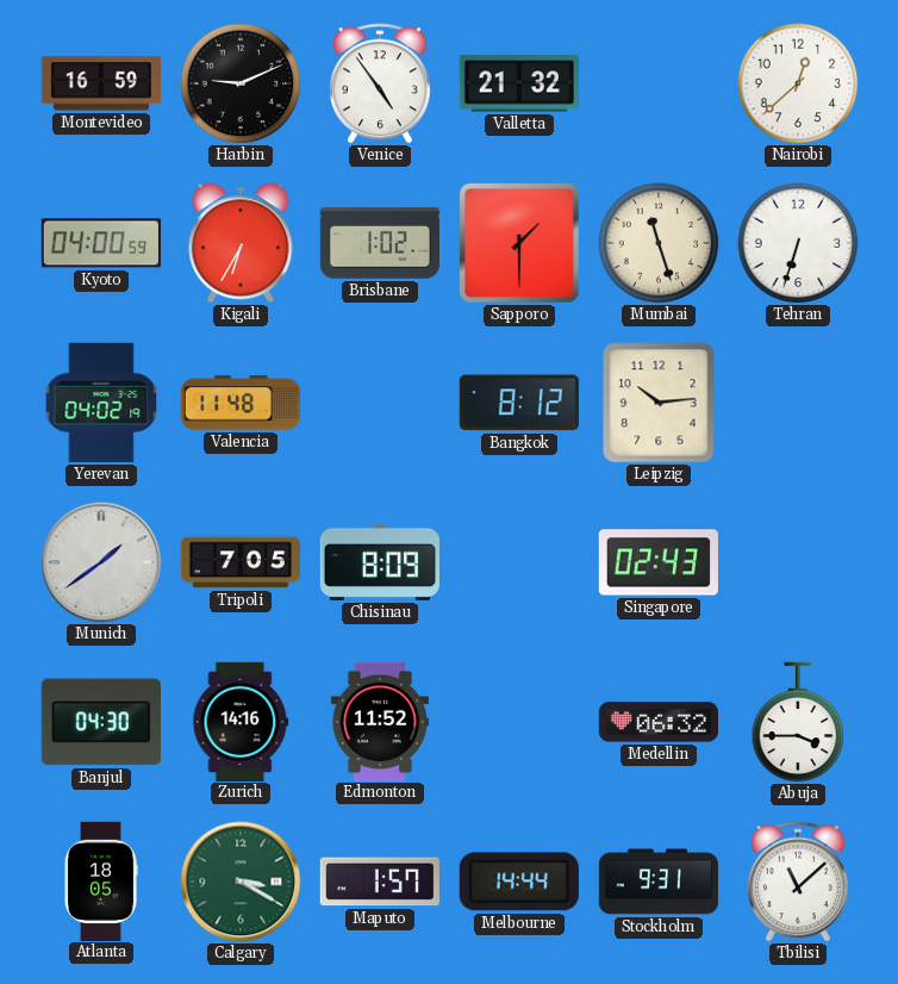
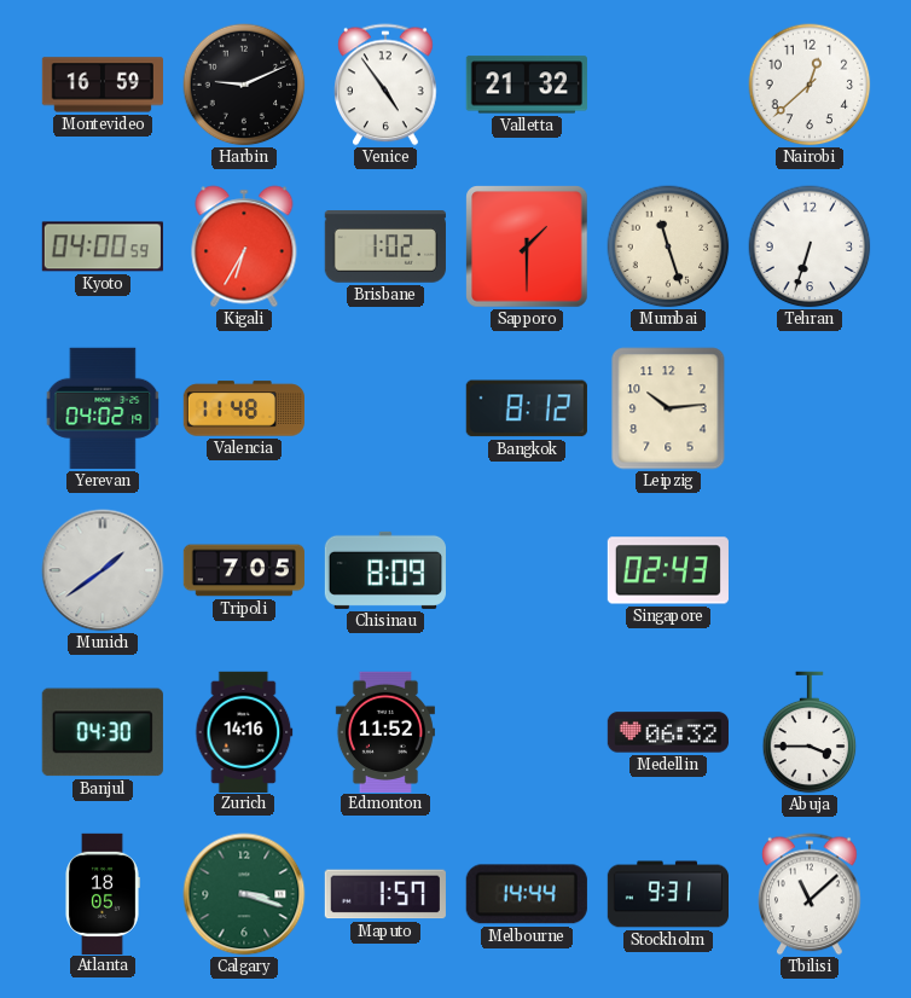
Calgary: 3:20 -> 3:18 (244, 894)
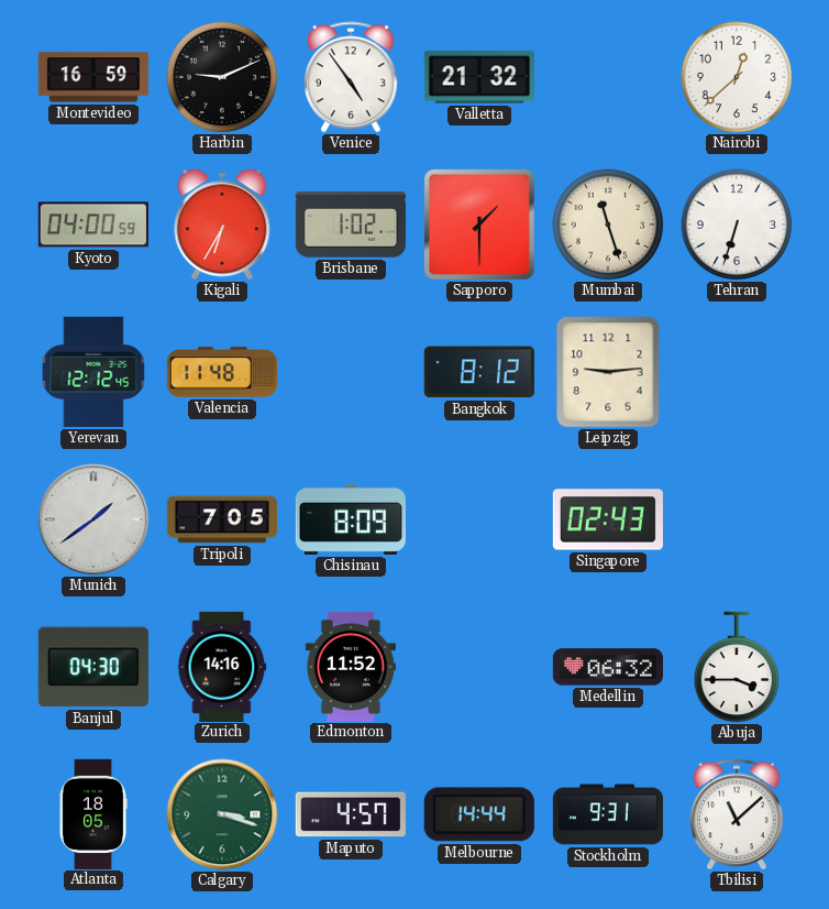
Yerevan: 04:02 -> 12:12 (93, 372)
Leipzig: 10:14 -> 9:14 (608, 372)
Maputo: 1:57 -> 4:57 (351, 814)
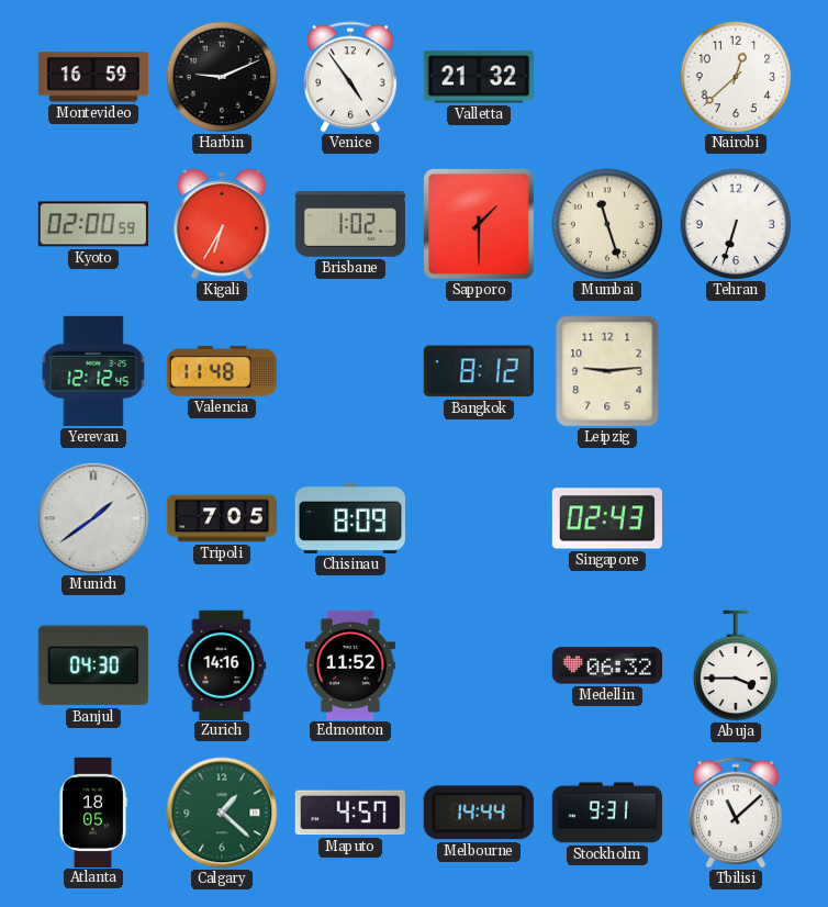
Kyoto: 04:00 -> 02:00 (93, 224)
Calgary: 3:18 -> 1:22 (222, 813)
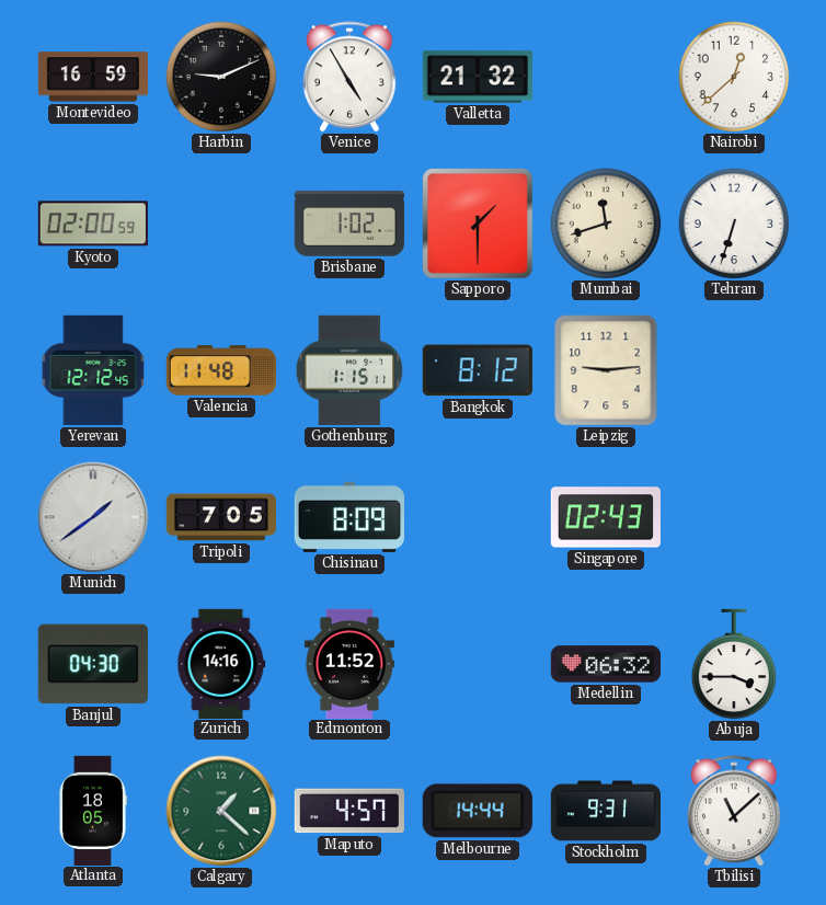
Venice: 4:54 -> 4:55 (351, 77)
Kigali: 6:35 -> none (222, 224)
Mumbai: 11:27 -> 11:42 (606, 224)
Gothenburg: none -> 1:15 (349, 370)
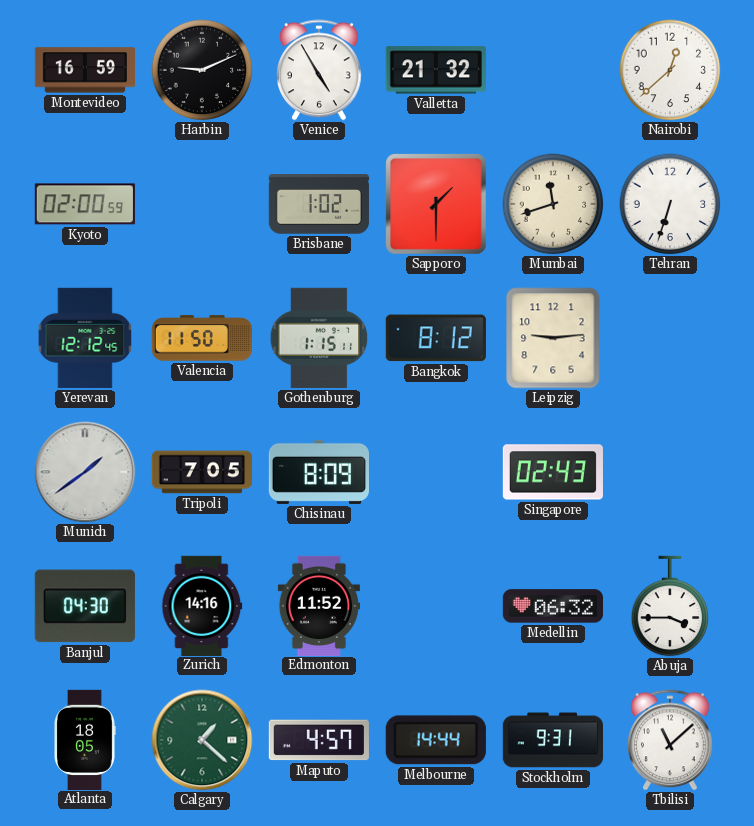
Valencia: 11:48 -> 11:50 (201, 338)
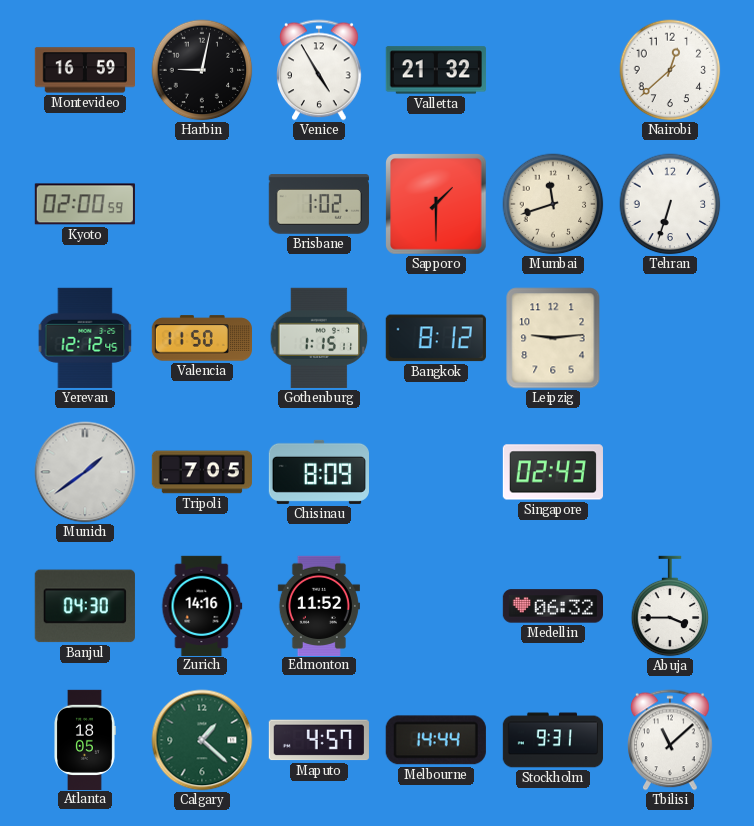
Harbin: 9:11 -> 9:02 (202, 70)
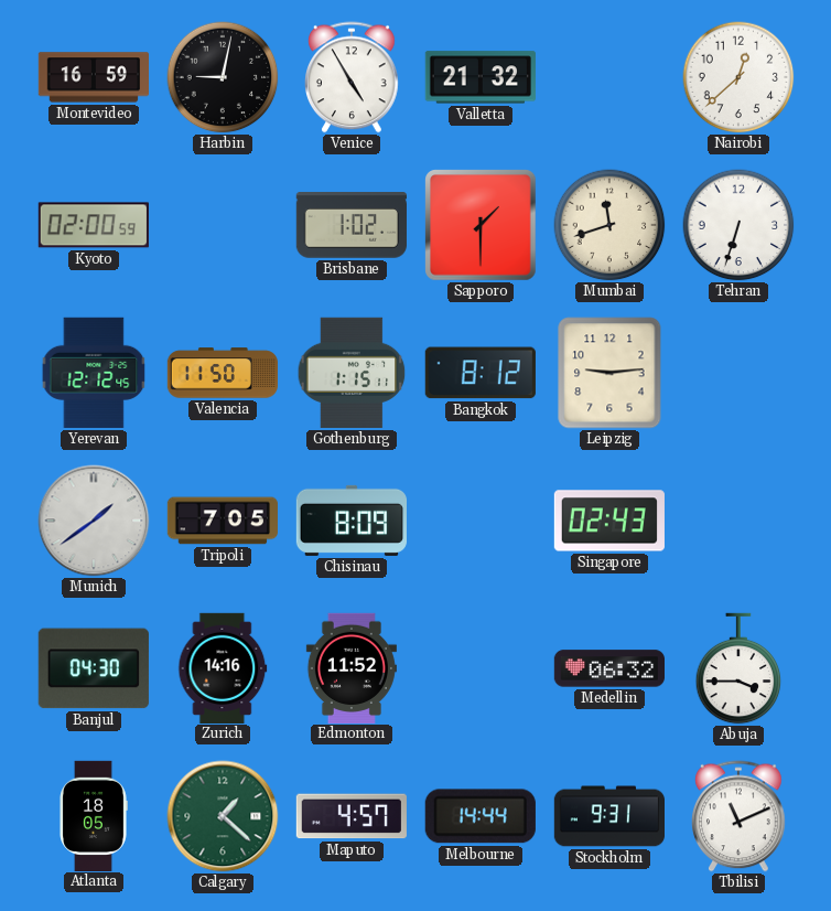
Tbilisi: 11:08 -> 11:11 (740, 816)
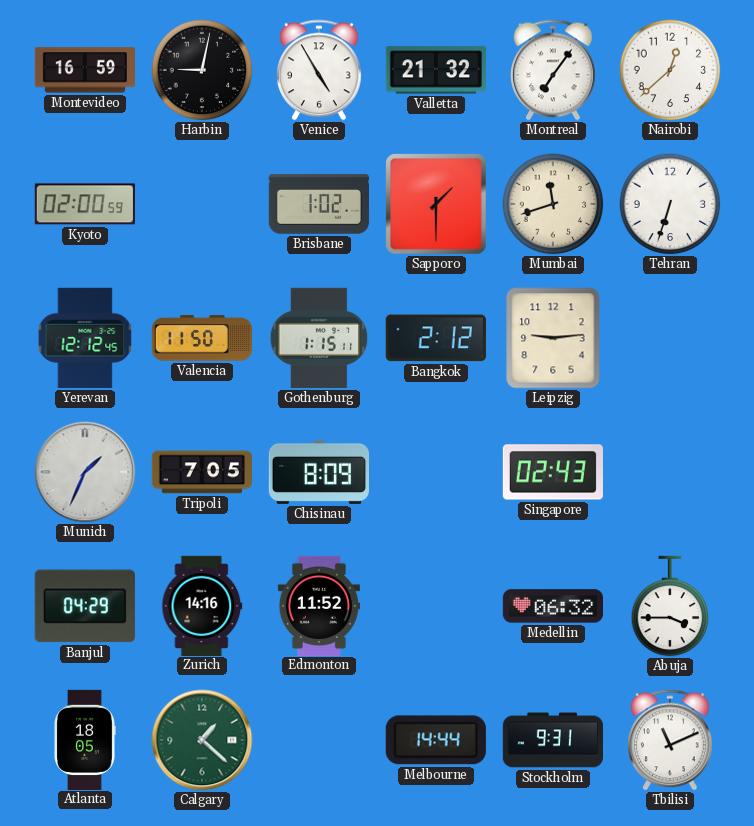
Montreal: none -> 7:06 (554, 70)
Bangkok: 8:12 -> 2:12 (436, 338)
Munich: 1:39 -> 1:34 (85, 472)
Banjul: 04:30 -> 04:29 (85, 606)
Maputo: 4:57 -> none (352, 816)
